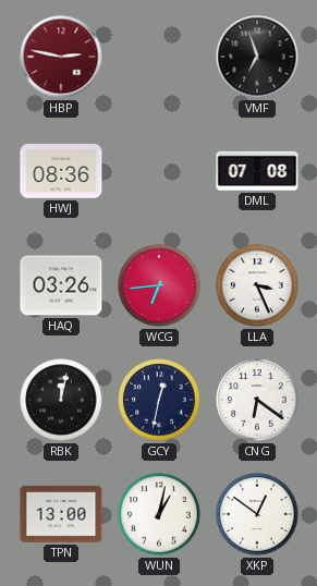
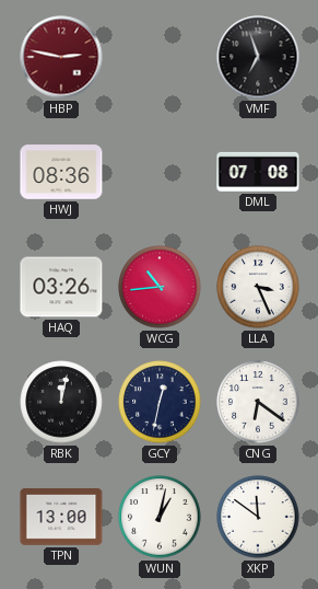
WCG: 6:44 -> 10:44 (160, 287)
XKP: 12:51 -> 11:51 (258, 517)
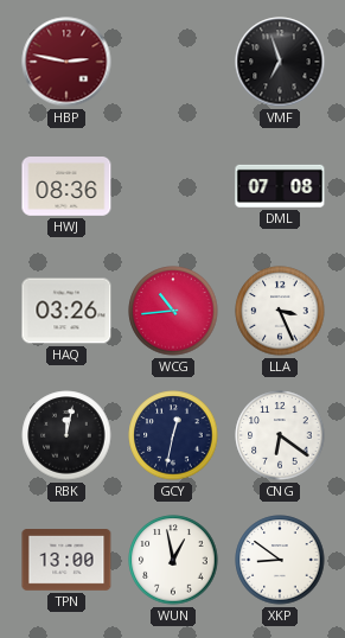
WUN: 1:02 -> 12:58 (173, 560)
XKP: 11:51 -> 8:51 (280, 560)
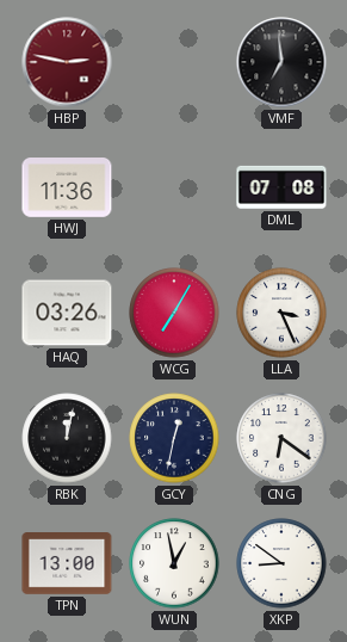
VMF: 6:57 -> 6:59 (281, 62)
HWJ: 08:36 -> 11:36 (67, 187)
WCG: 10:44 -> 7:05 (174, 313)
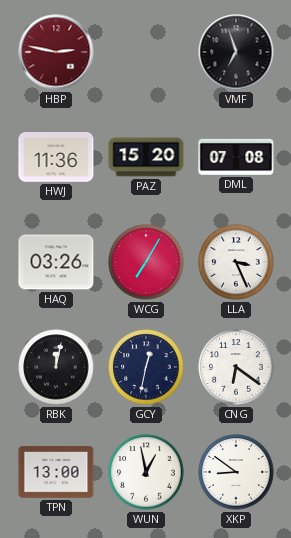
VMF: 6:59 -> 6:57 (236, 52)
PAZ: none -> 15:20 (146, 157)
